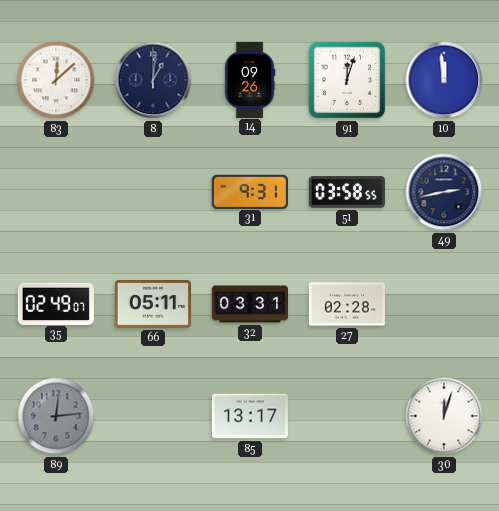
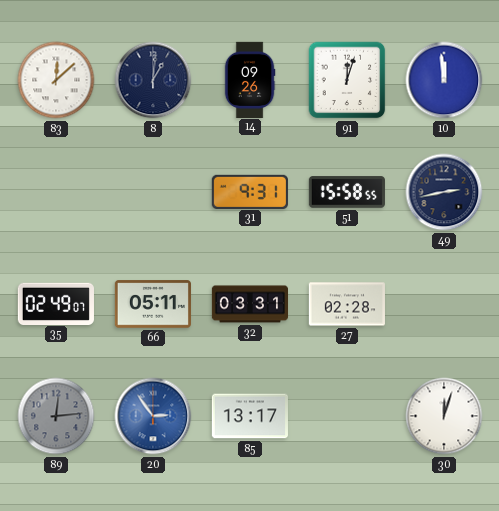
51: 03:58 -> 15:58 (347, 192)
20: none -> 2:54 (153, 416)
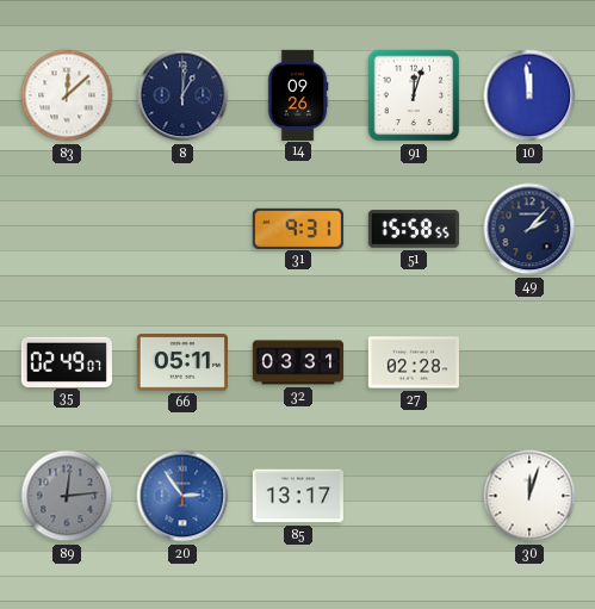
49: 2:43 -> 2:07 (529, 229)
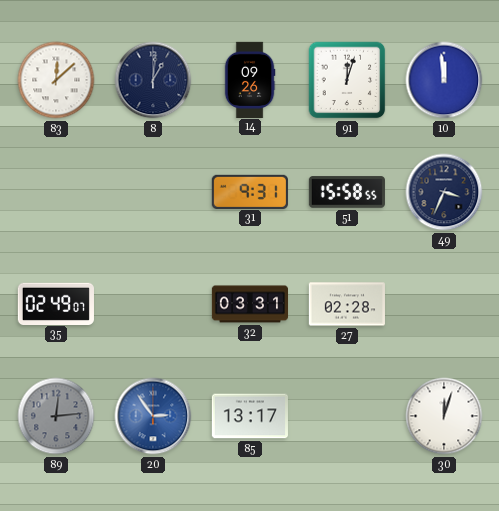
49: 2:07 -> 3:34 (444, 192)
66: 05:11 -> none (181, 362)
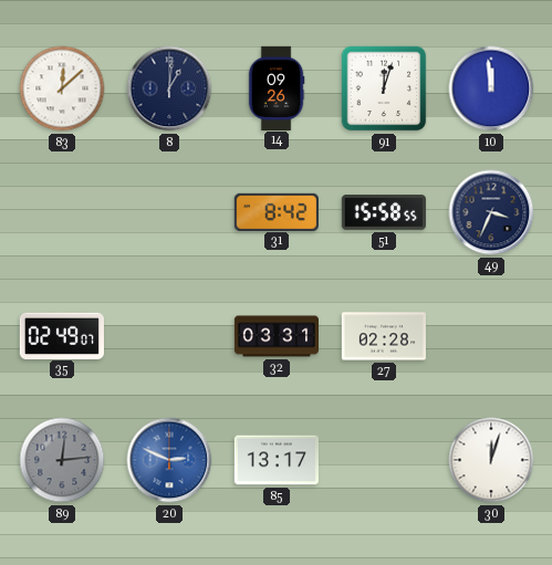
31: 9:31 -> 8:42 (277, 211)
20: 2:54 -> 2:49 (169, 460)
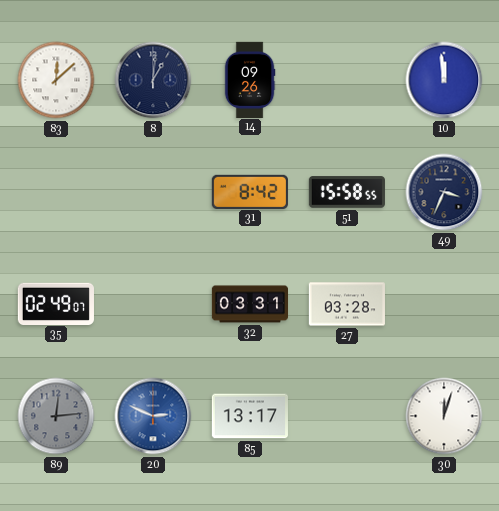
91: 12:03 -> none (384, 88)
27: 02:28 -> 03:28 (347, 304)
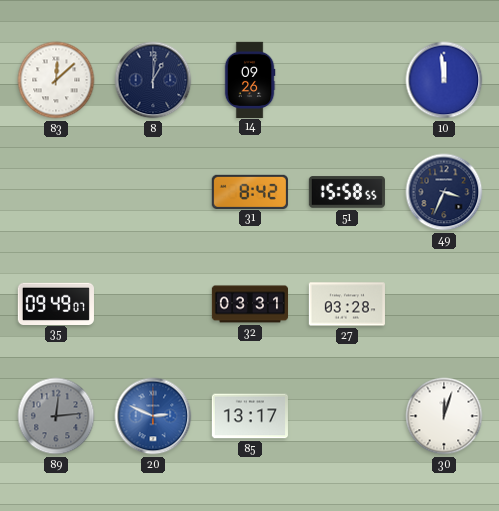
35: 02:49 -> 09:49 (56, 303)
